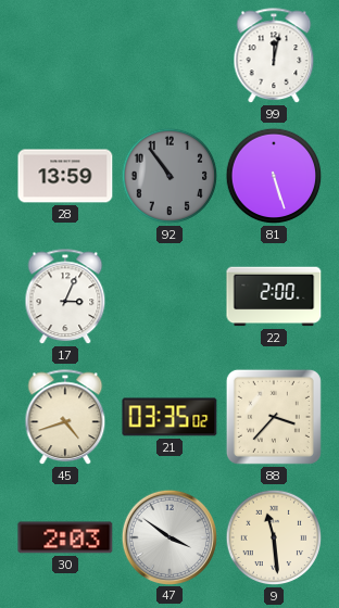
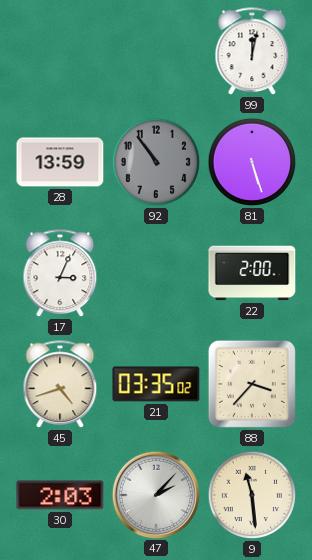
47: 3:51 -> 2:07 (155, 494)
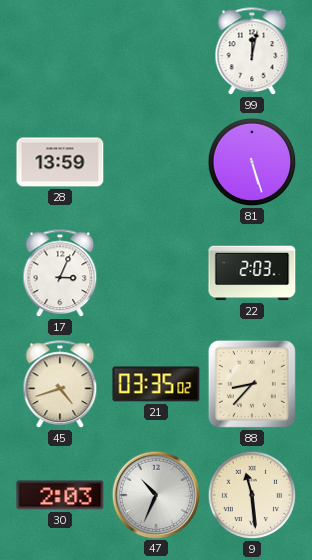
92: 10:54 -> none (156, 162)
22: 2:00 -> 2:03 (252, 273)
88: 3:37 -> 8:37 (252, 384)
47: 2:07 -> 10:34 (155, 494)
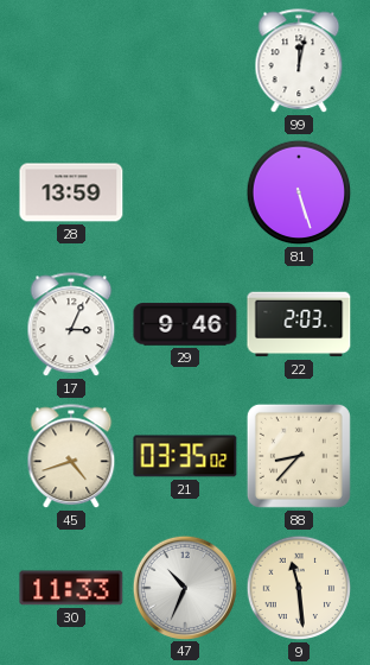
29: none -> 9:46 (185, 324)
30: 2:03 -> 11:33 (71, 588)
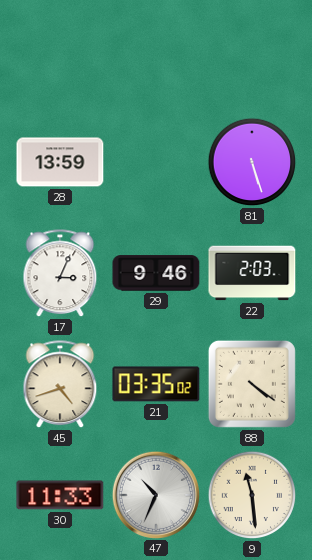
99: 12:02 -> none (299, 62)
88: 8:37 -> 4:21 (252, 384)
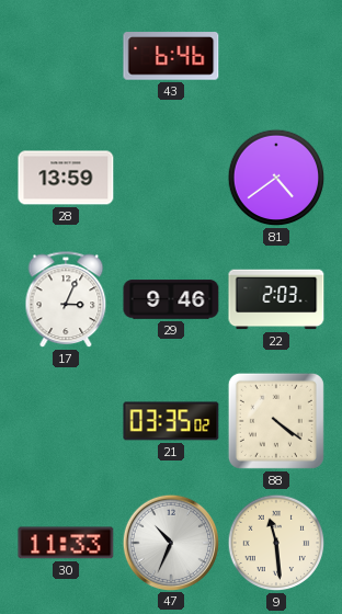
43: none -> 6:46 (171, 56)
81: 5:27 -> 4:39 (276, 178)
45: 4:42 -> none (60, 385)
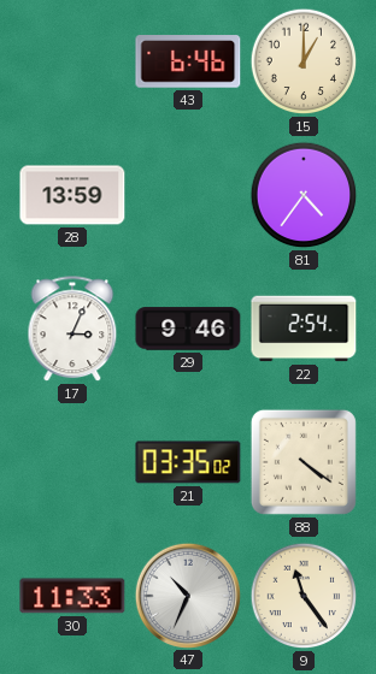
15: none -> 1:00 (304, 61)
81: 4:39 -> 4:36 (304, 195)
22: 2:03 -> 2:54 (304, 329)
9: 11:29 -> 11:24 (304, 596)
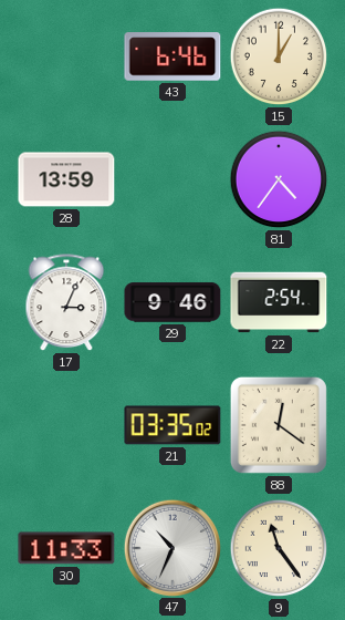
88: 4:21 -> 12:21 (279, 425)
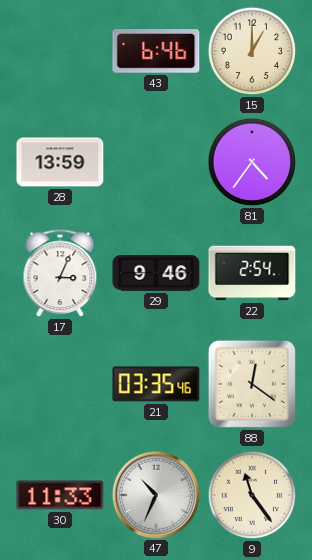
21: 03:35:02 -> 03:35:46 (156, 384)
